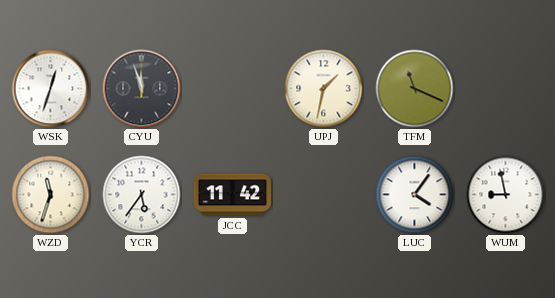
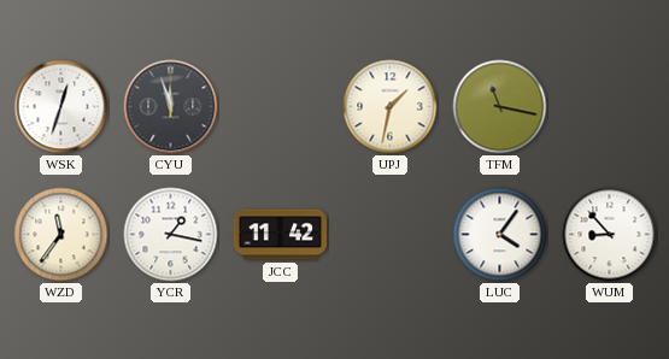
TFM: 11:19 -> 11:17 (500, 107)
WZD: 11:33 -> 11:36 (61, 235)
YCR: 5:36 -> 1:17 (171, 235)
WUM: 8:58 -> 8:53 (610, 235)
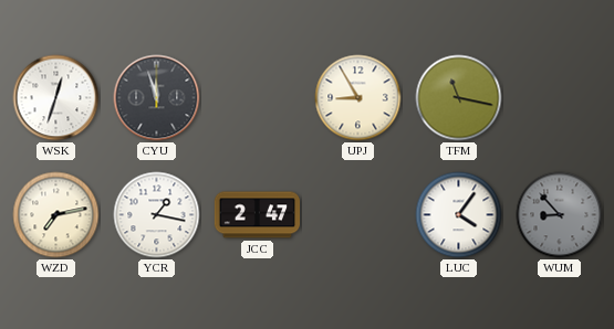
UPJ: 1:32 -> 8:55 (358, 98)
WZD: 11:36 -> 7:13 (56, 215)
JCC: 11:42 -> 2:47 (257, 215)
WUM dial: white -> grey (560, 215)
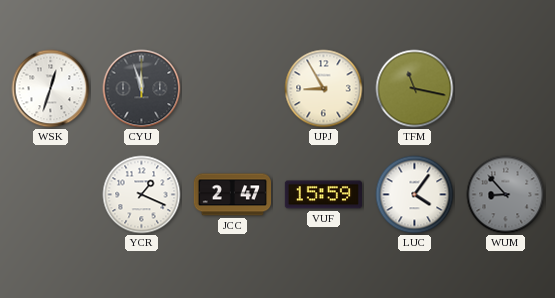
WZD: 7:13 -> none (56, 215)
YCR: 1:17 -> 1:19 (142, 195)
VUF: none -> 15:59 (323, 195)
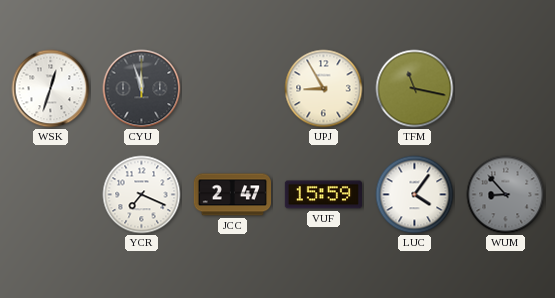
YCR: 1:19 -> 7:19 (142, 195)
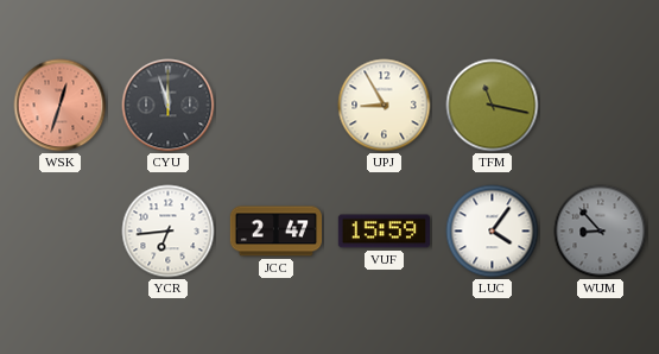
WSK dial: white -> salmon (61, 106)
YCR: 7:19 -> 6:44 (169, 232)
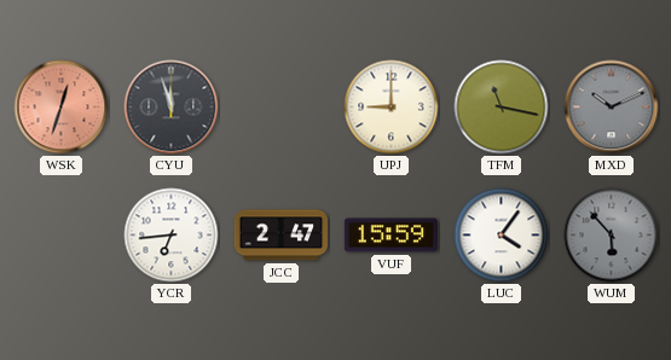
UPJ: 8:55 -> 9:00 (392, 108)
MXD: none -> 10:11 (612, 108)
WUM: 8:53 -> 5:53 (612, 236)
